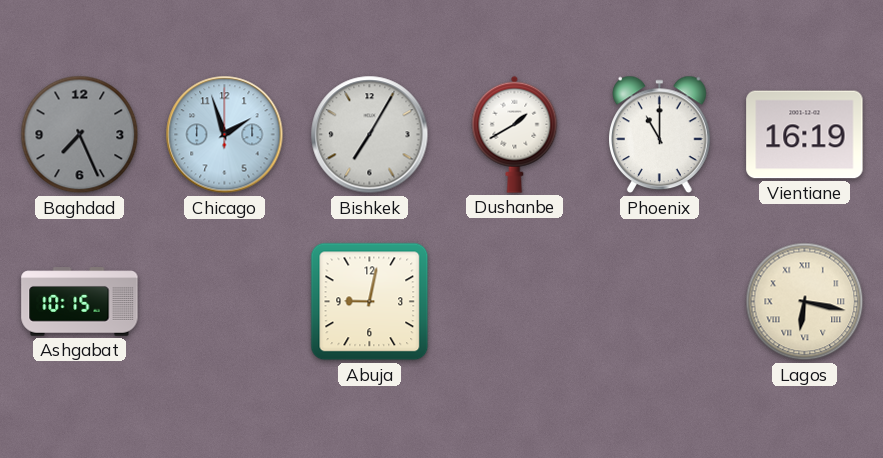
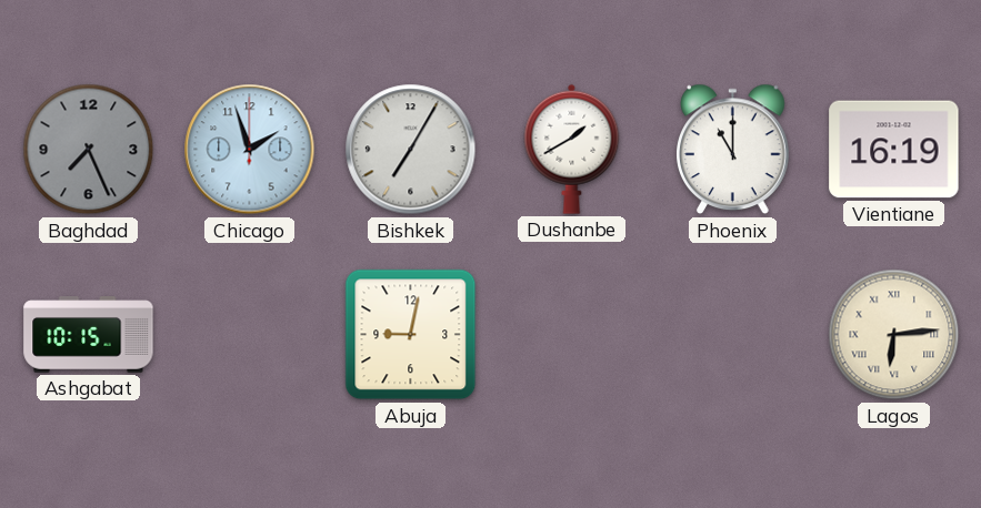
Lagos: 6:17 -> 6:14 (894, 335)
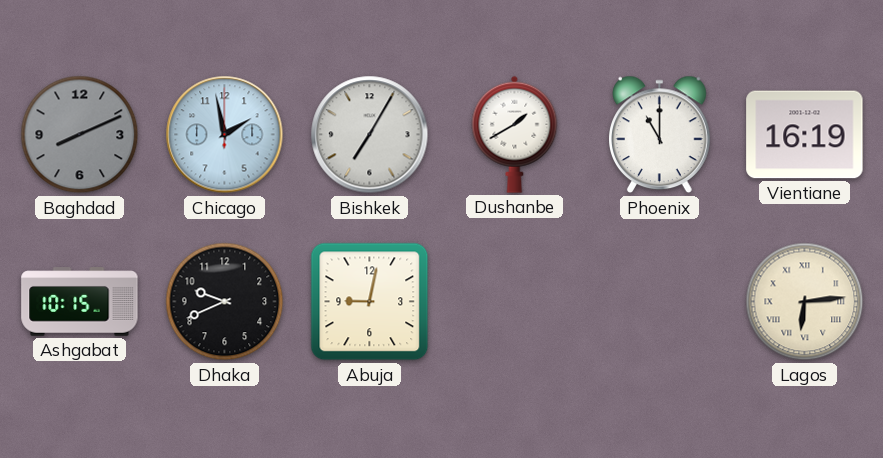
Baghdad: 7:26 -> 8:11 (80, 135)
Chicago: 1:57 -> 1:58 (225, 135)
Dhaka: none -> 9:41 (225, 302)
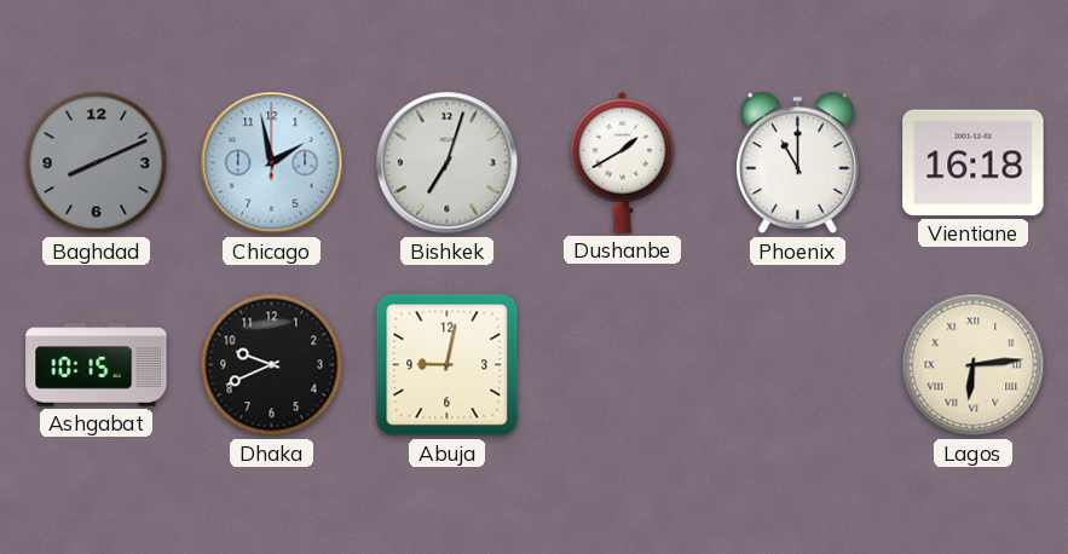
Bishkek: 7:05 -> 7:03 (448, 163)
Vientiane: 16:19 -> 16:18 (974, 163)
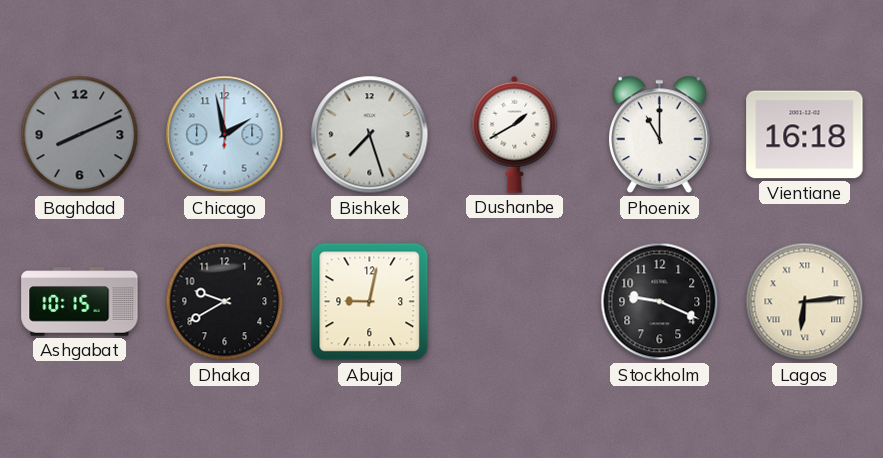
Bishkek: 7:03 -> 7:27 (370, 135)
Dhaka: 9:41 -> 9:40 (225, 302)
Stockholm: none -> 9:19 (660, 302)
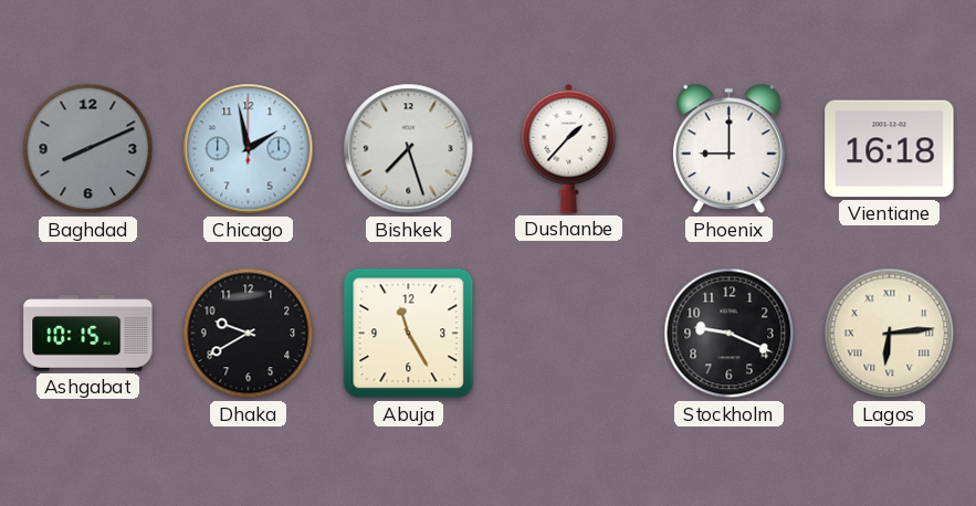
Dushanbe: 1:40 -> 1:37 (569, 148)
Phoenix: 11:00 -> 9:00 (730, 149)
Abuja: 9:02 -> 11:25 (409, 334)
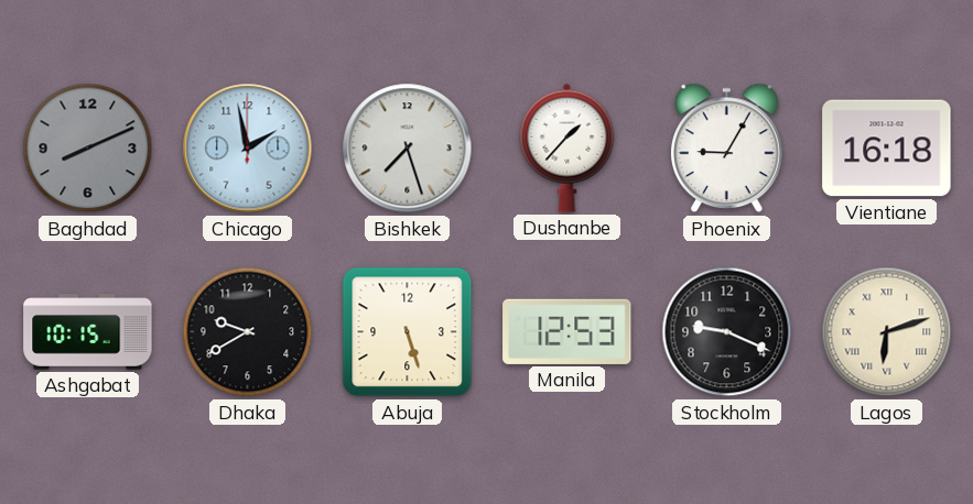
Phoenix: 9:00 -> 9:05 (727, 149)
Abuja: 11:25 -> 5:27 (408, 332)
Manila: none -> 12:53 (567, 331)
Lagos: 6:14 -> 6:12 (887, 332)
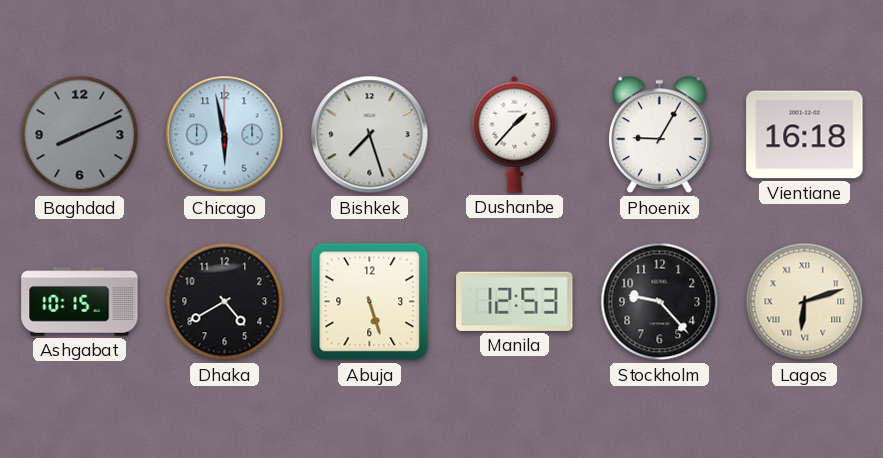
Chicago: 1:58 -> 5:58 (225, 135)
Dhaka: 9:40 -> 4:40 (225, 302)
Stockholm: 9:19 -> 9:23 (660, 302)
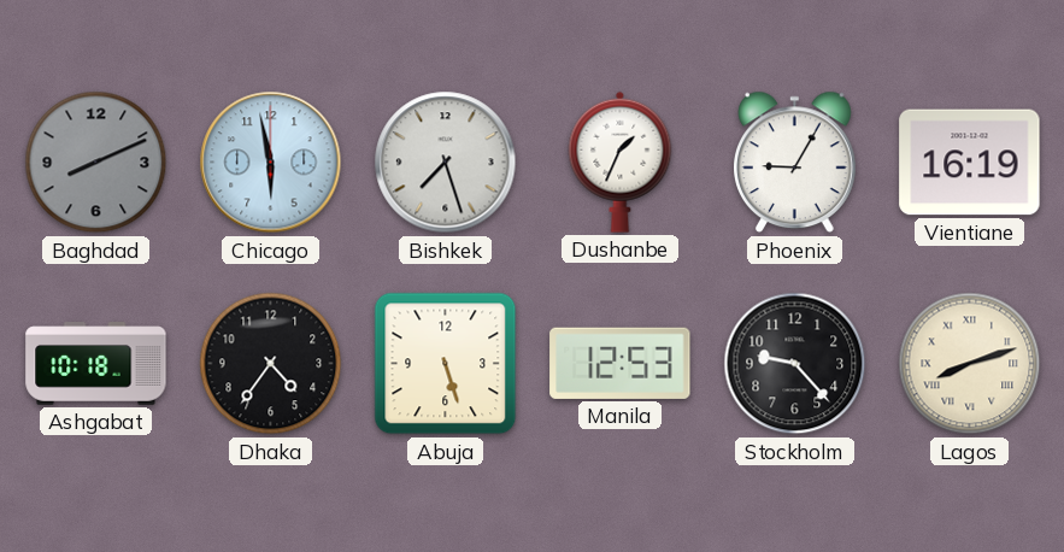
Dushanbe: 1:37 -> 1:34 (621, 162)
Vientiane: 16:18 -> 16:19 (970, 163)
Ashgabat: 10:15 -> 10:18 (96, 364)
Dhaka: 4:40 -> 4:36 (271, 364)
Lagos: 6:12 -> 8:12 (970, 364)
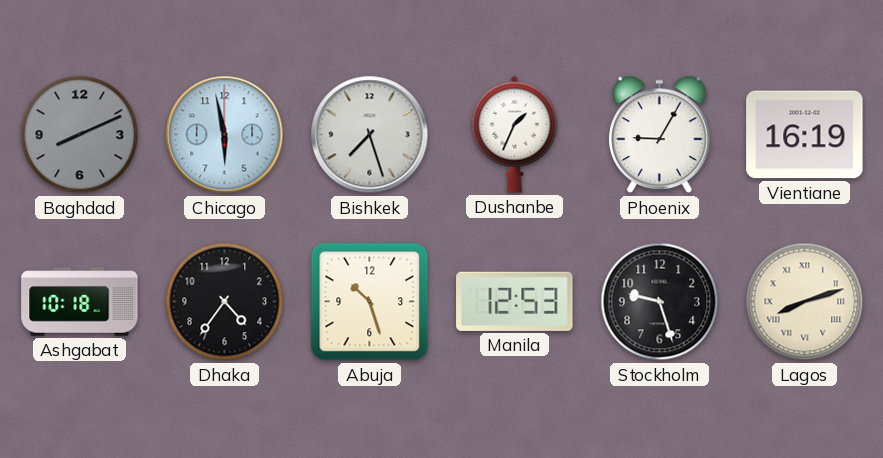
Abuja: 5:27 -> 10:27 (370, 302)
Stockholm: 9:23 -> 9:27 (660, 302)
